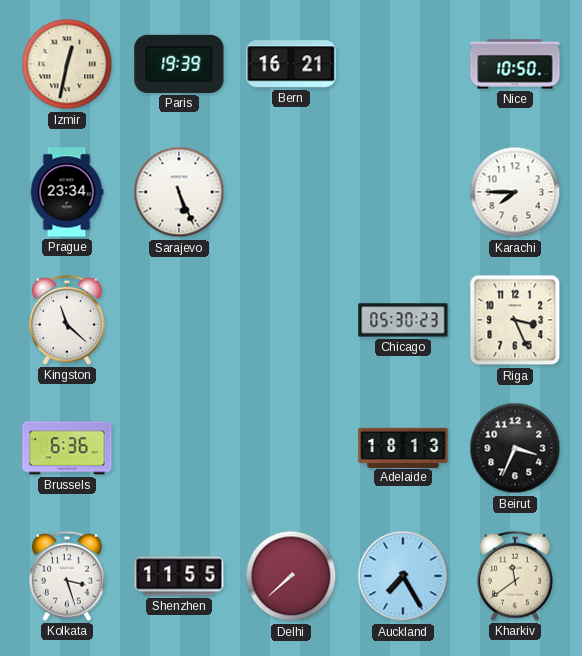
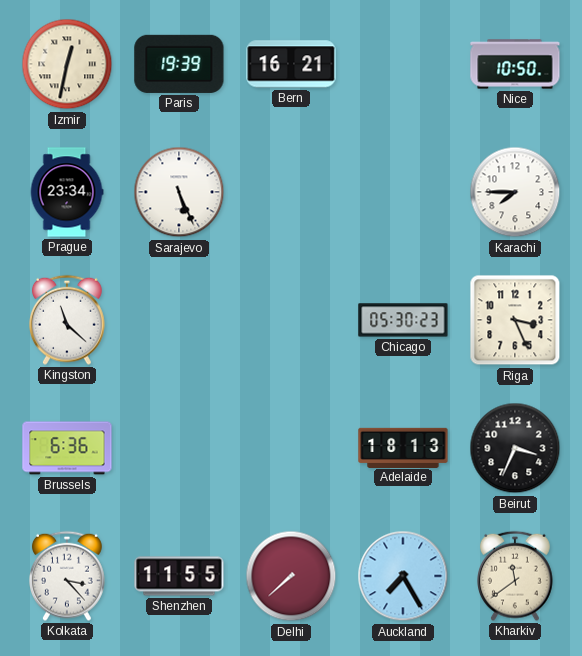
Kolkata: 3:27 -> 3:23 (68, 576)
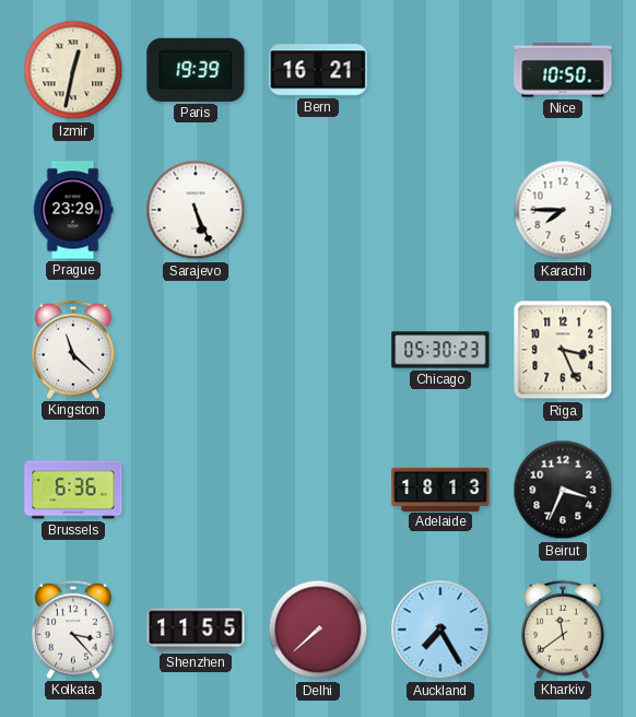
Prague: 23:34 -> 23:29 (73, 210)
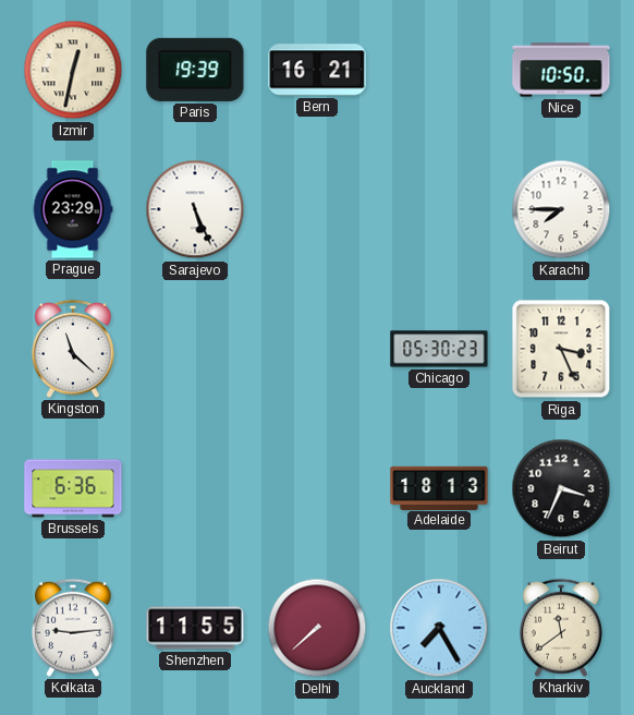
Kolkata: 3:23 -> 9:14 (74, 628)
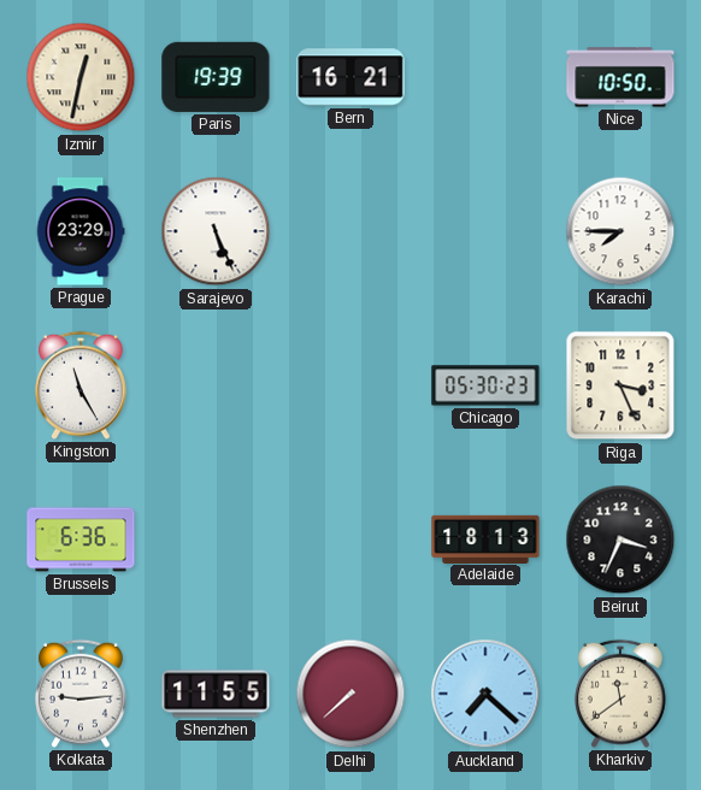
Kingston: 11:22 -> 11:25 (82, 385)
Auckland: 7:25 -> 7:22 (485, 694)
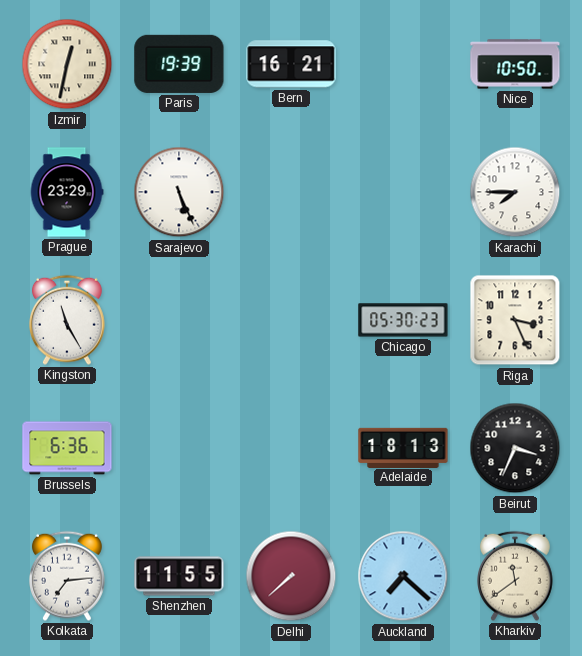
Kolkata: 9:14 -> 7:14 (68, 576)
